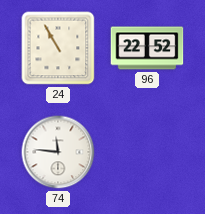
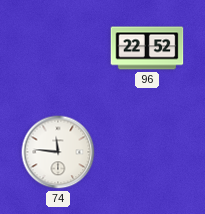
24: 10:55 -> none (58, 48)
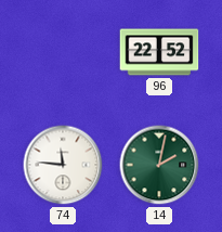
14: none -> 2:02 (159, 165)
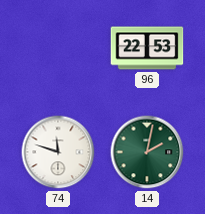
96: 22:52 -> 22:53 (147, 48)
74: 11:46 -> 11:48 (58, 152)
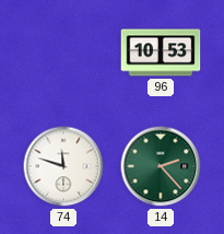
96: 22:53 -> 10:53 (161, 52)
14: 2:02 -> 2:23 (161, 166)
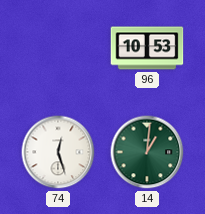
74: 11:48 -> 12:27 (58, 152)
14: 2:23 -> 1:01 (147, 152)
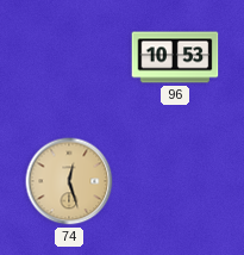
74 dial: white -> champagne (69, 181)
14: 1:01 -> none (147, 152)
